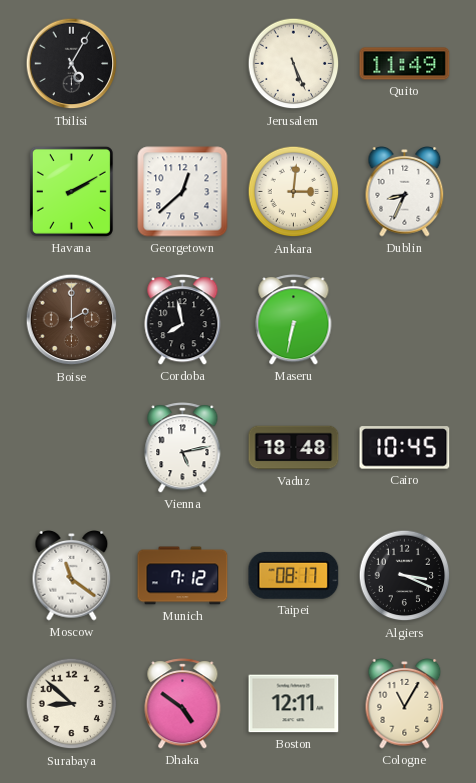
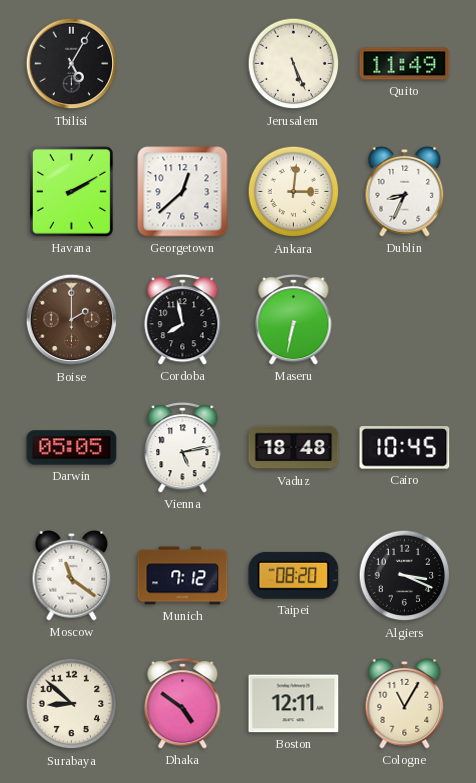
Darwin: none -> 05:05 (72, 448)
Taipei: 08:17 -> 08:20 (294, 575)
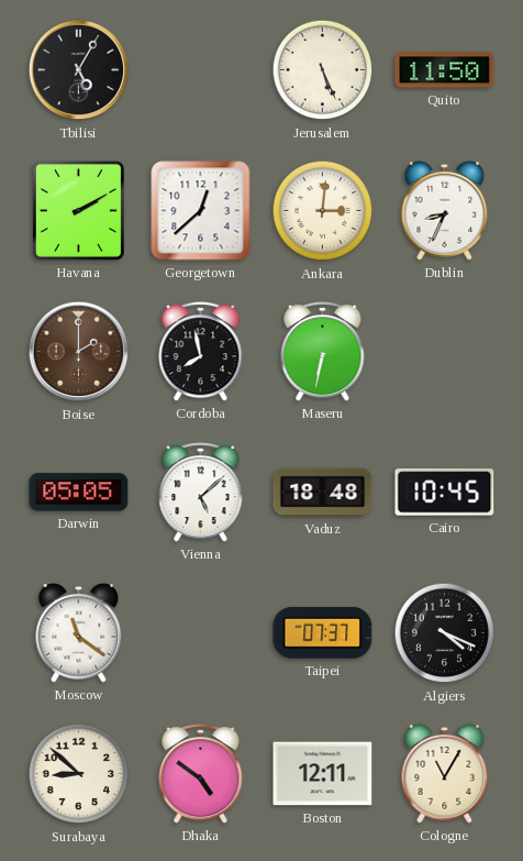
Quito: 11:49 -> 11:50 (445, 70)
Vienna: 5:13 -> 5:08 (201, 493)
Munich: 7:12 -> none (183, 576)
Taipei: 08:20 -> 07:37 (323, 632)
Algiers: 3:19 -> 4:19 (445, 633)
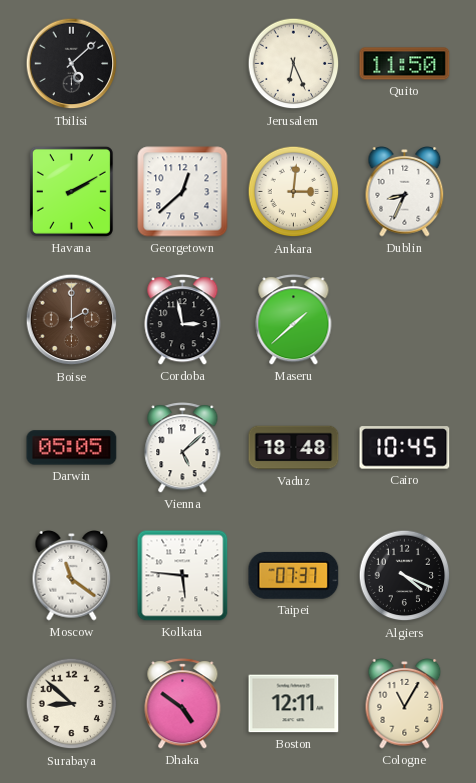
Tbilisi: 5:05 -> 5:08 (72, 64)
Jerusalem: 5:26 -> 6:26 (294, 64)
Cordoba: 7:58 -> 2:58 (183, 320)
Maseru: 6:32 -> 1:38 (294, 320)
Kolkata: none -> 5:46 (183, 576)
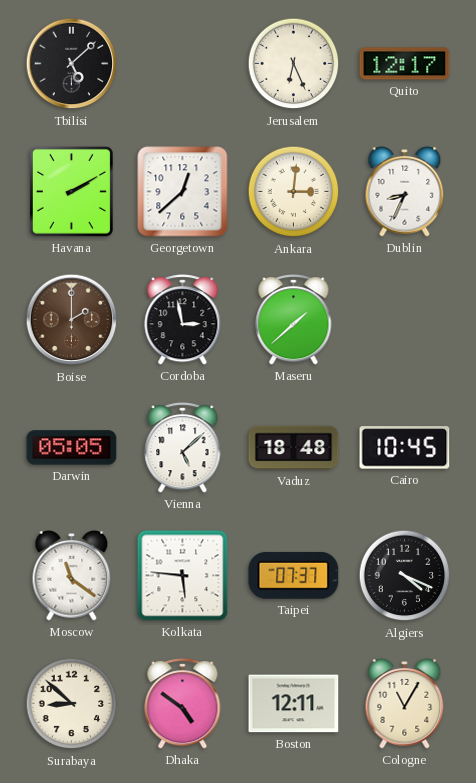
Quito: 11:50 -> 12:17 (405, 64)
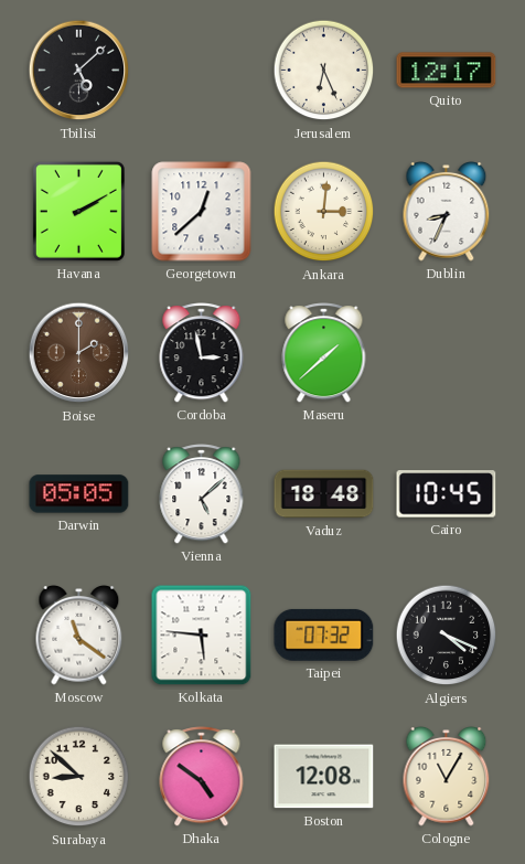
Taipei: 07:37 -> 07:32 (324, 634)
Boston: 12:11 -> 12:08 (324, 777)
